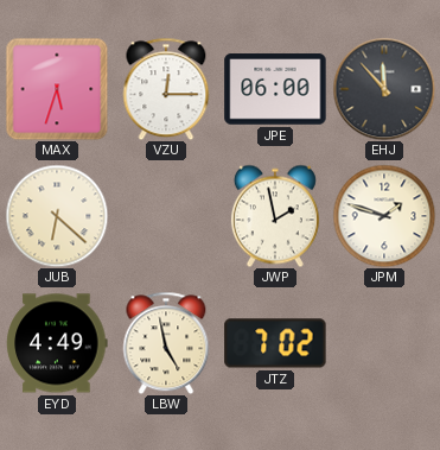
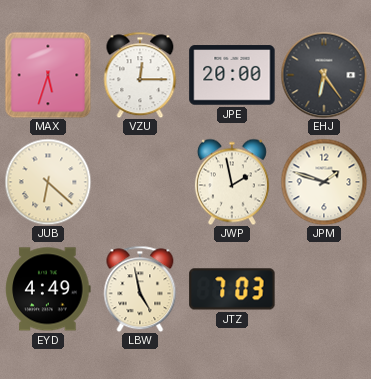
JPE: 06:00 -> 20:00 (232, 75)
EHJ: 11:53 -> 6:24 (324, 75)
JTZ: 7:02 -> 7:03 (232, 289)
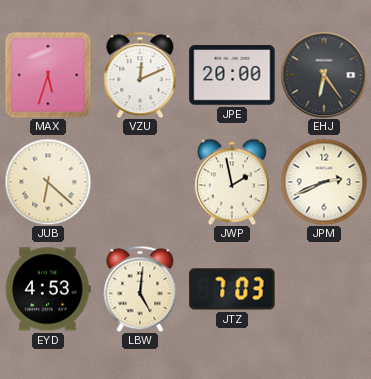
VZU: 12:15 -> 12:11 (140, 75)
JPM: 1:48 -> 2:41 (324, 182)
EYD: 4:49 -> 4:53 (48, 289)
LBW: 4:58 -> 5:01 (140, 289)
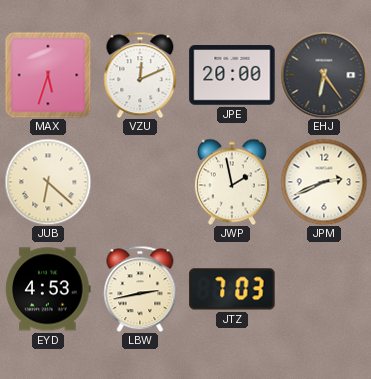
LBW: 5:01 -> 2:43 (140, 289)
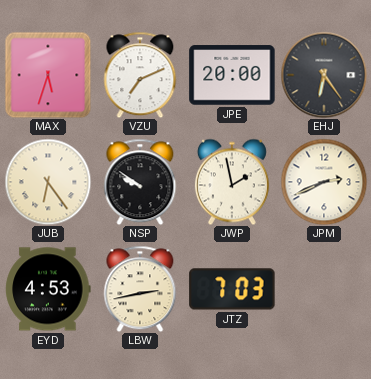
VZU: 12:11 -> 7:11 (140, 75)
JUB: 6:22 -> 6:24 (48, 182)
NSP: none -> 9:51 (140, 182)
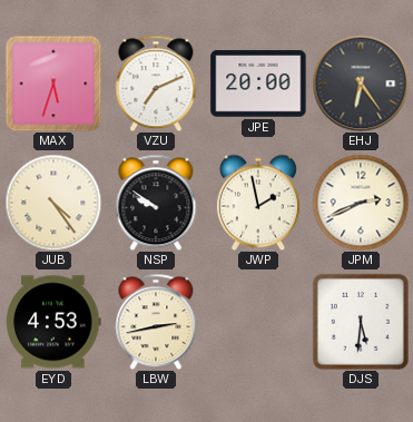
JUB: 6:24 -> 4:24 (53, 203)
JTZ: 7:03 -> none (232, 289)
DJS: none -> 5:31 (361, 322)
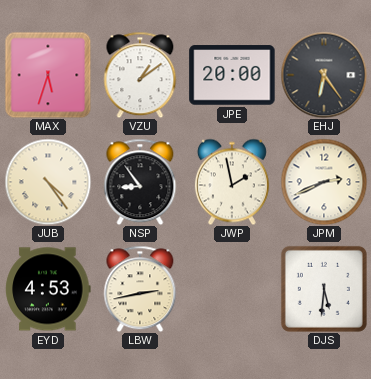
VZU: 7:11 -> 1:09 (140, 75)
NSP: 9:51 -> 8:54 (140, 182)
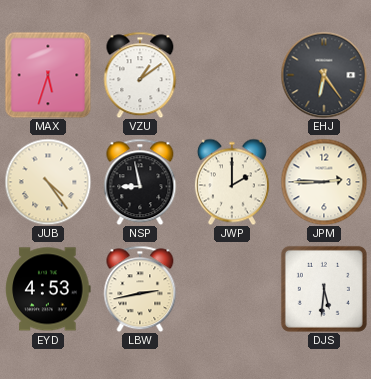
JPE: 20:00 -> none (232, 75)
NSP: 8:54 -> 8:58 (140, 182)
JWP: 1:58 -> 2:00 (232, 182)
JPM: 2:41 -> 2:45 (324, 182)
